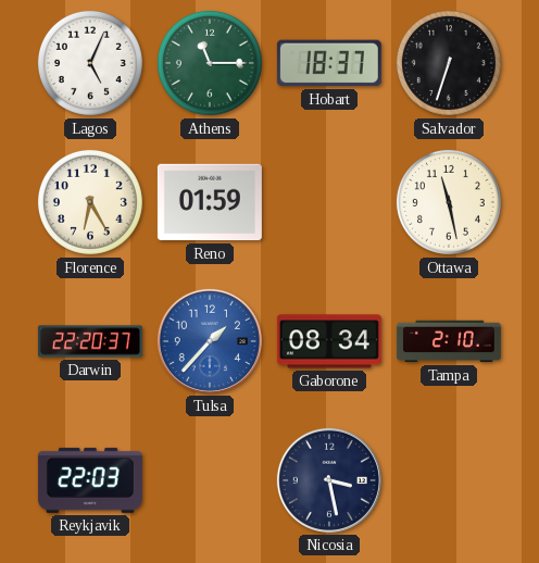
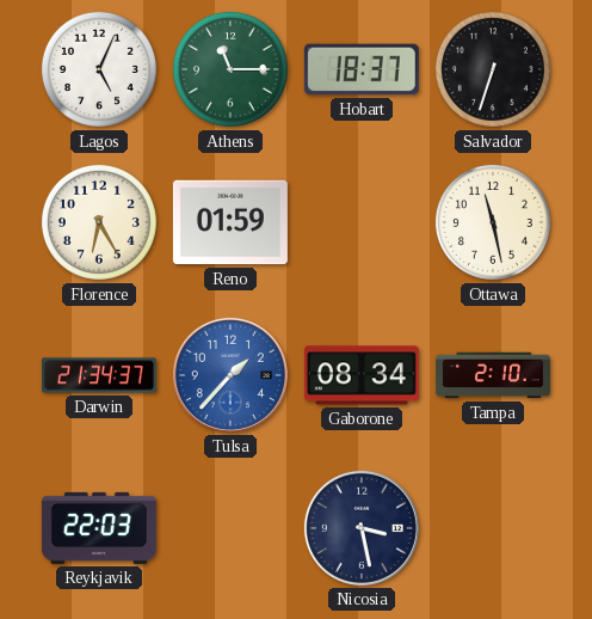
Darwin: 22:20 -> 21:34 (99, 375)
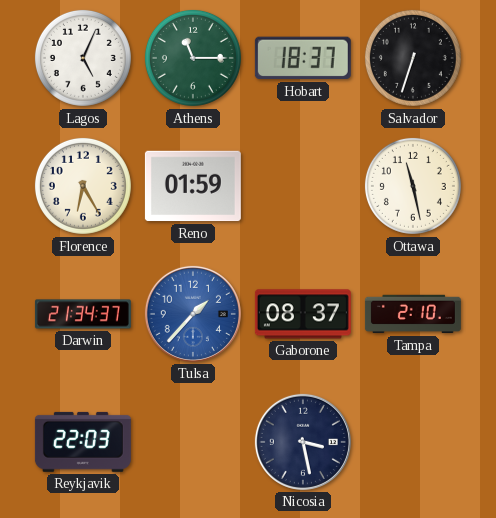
Gaborone: 08:34 -> 08:37 (303, 314)
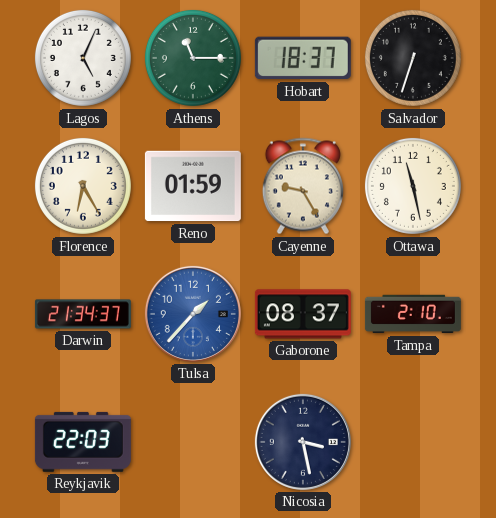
Cayenne: none -> 9:25 (303, 186)
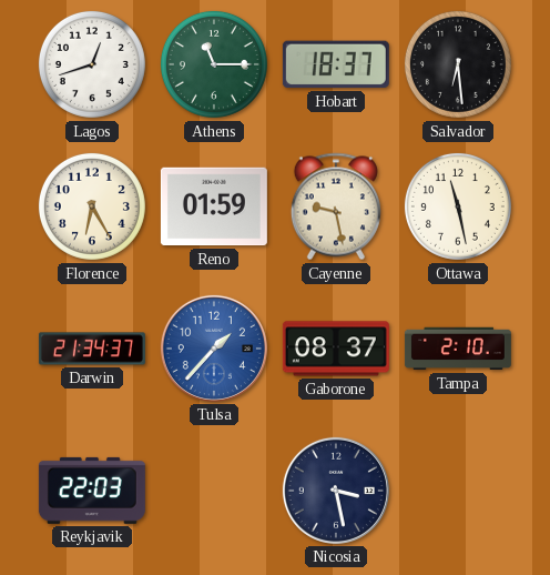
Lagos: 5:04 -> 12:42 (92, 64)
Salvador: 6:33 -> 6:29 (458, 64)
Cayenne: 9:25 -> 9:28 (336, 206)
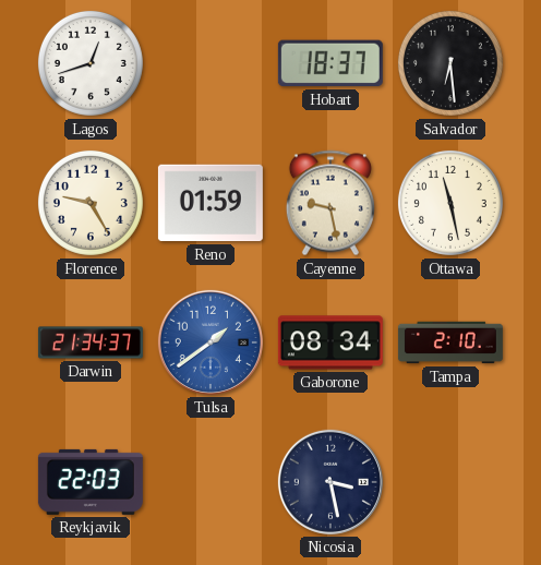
Athens: 11:15 -> none (214, 64)
Florence: 6:25 -> 9:25 (91, 203)
Tulsa: 1:37 -> 1:39 (211, 342)
Gaborone: 08:37 -> 08:34 (330, 342)
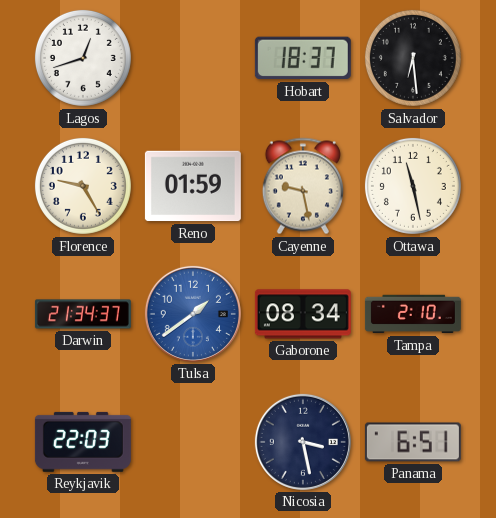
Panama: none -> 6:51 (413, 442)
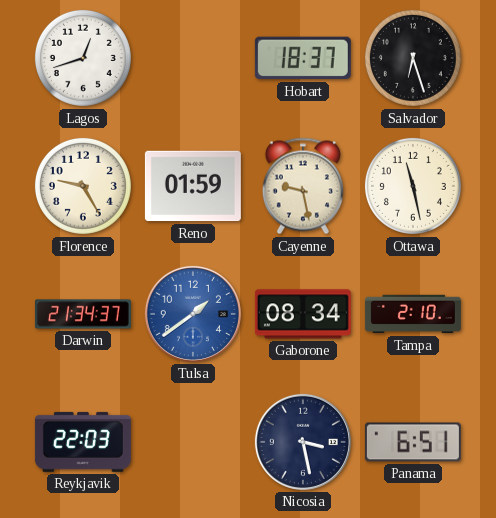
Salvador: 6:29 -> 6:27 (413, 58)
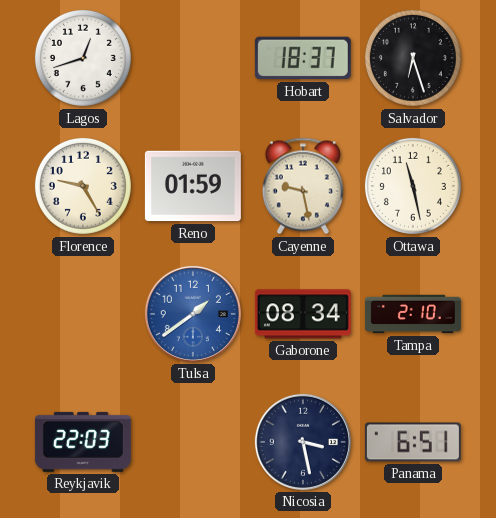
Darwin: 21:34 -> none (83, 314)
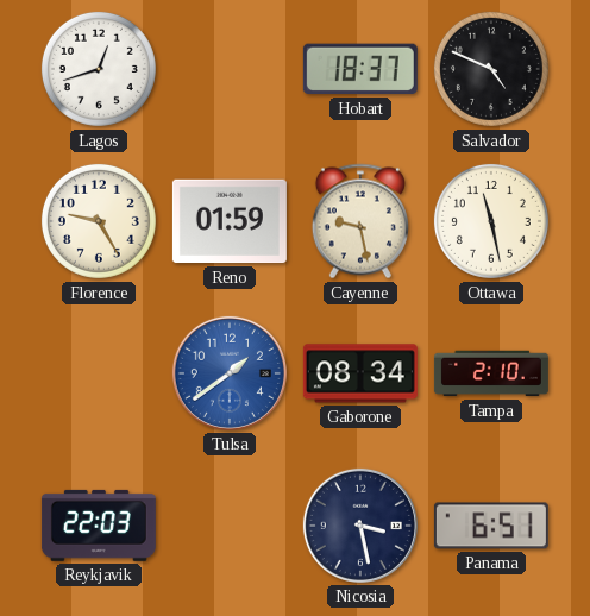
Salvador: 6:27 -> 4:49 (491, 69)
